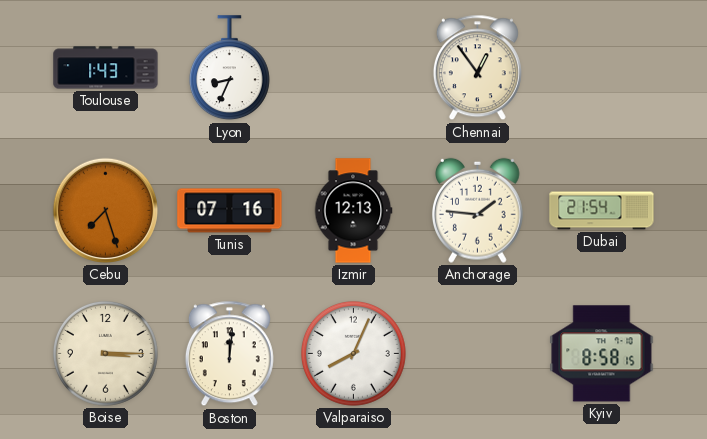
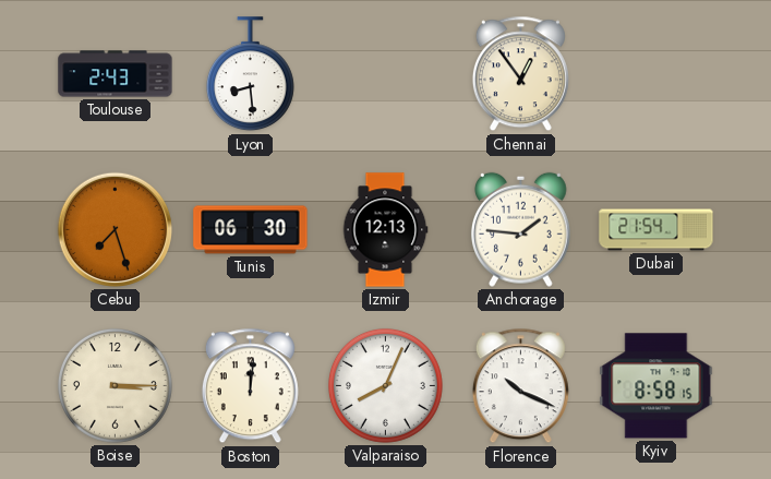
Toulouse: 1:43 -> 2:43 (116, 74)
Lyon: 8:34 -> 8:29 (250, 74)
Tunis: 07:16 -> 06:30 (251, 230)
Florence: none -> 10:19 (520, 386)
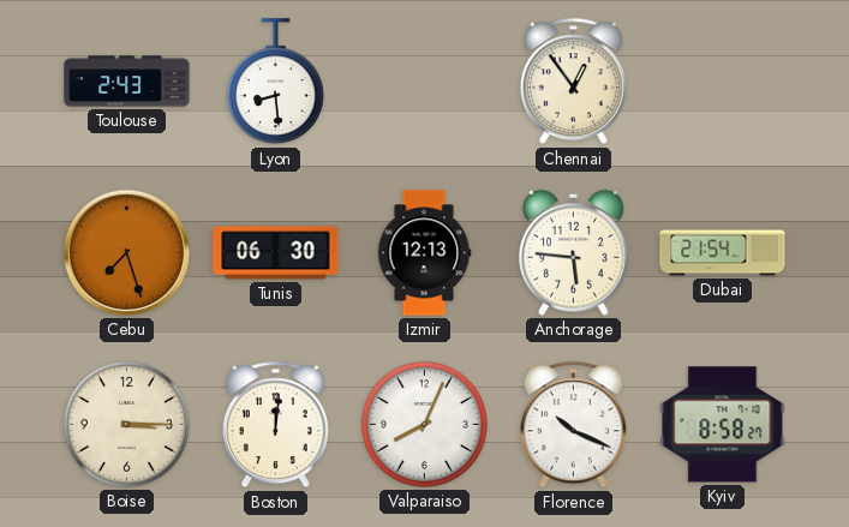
Anchorage: 1:46 -> 5:46 (574, 252)
Kyiv: 8:58:15 -> 8:58:27 (723, 425)
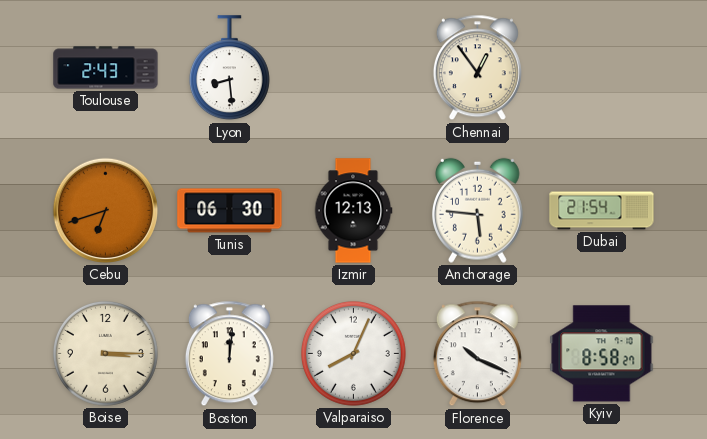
Cebu: 7:27 -> 6:42 (105, 210)
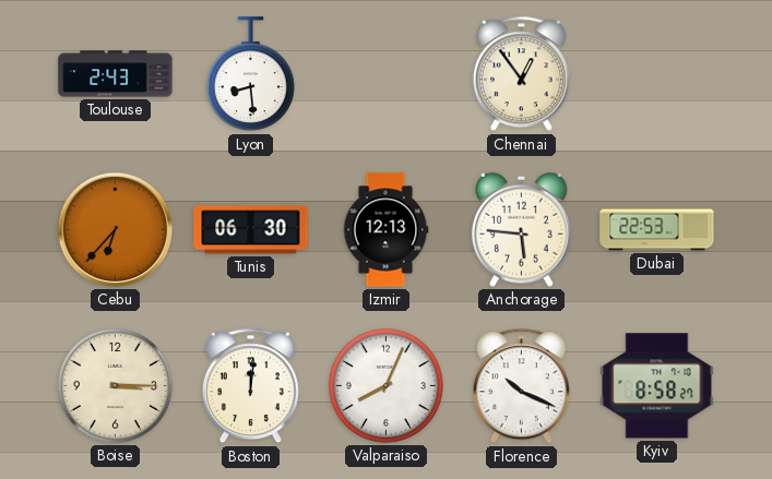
Cebu: 6:42 -> 6:37 (115, 229)
Dubai: 21:54 -> 22:53 (657, 230)
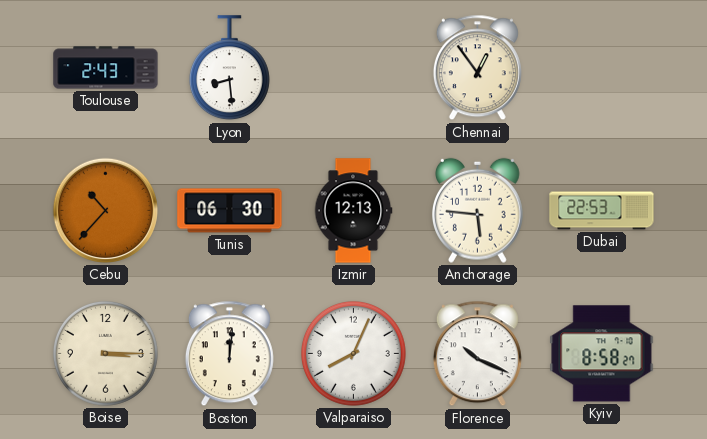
Cebu: 6:37 -> 10:37 (105, 210)
